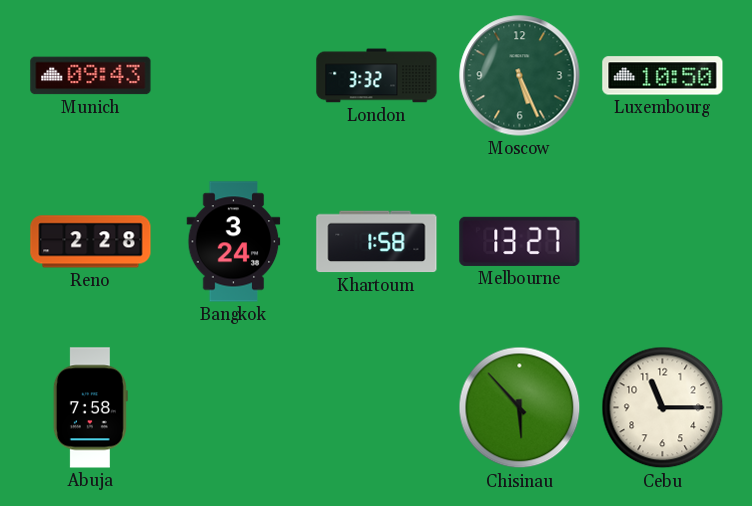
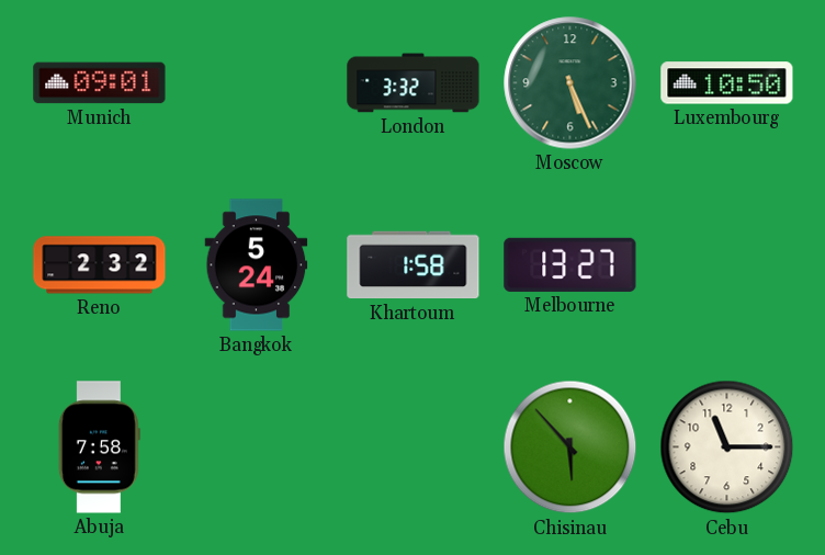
Munich: 09:43 -> 09:01 (100, 83)
Reno: 2:28 -> 2:32 (100, 265)
Bangkok: 3:24 -> 5:24 (257, 265)
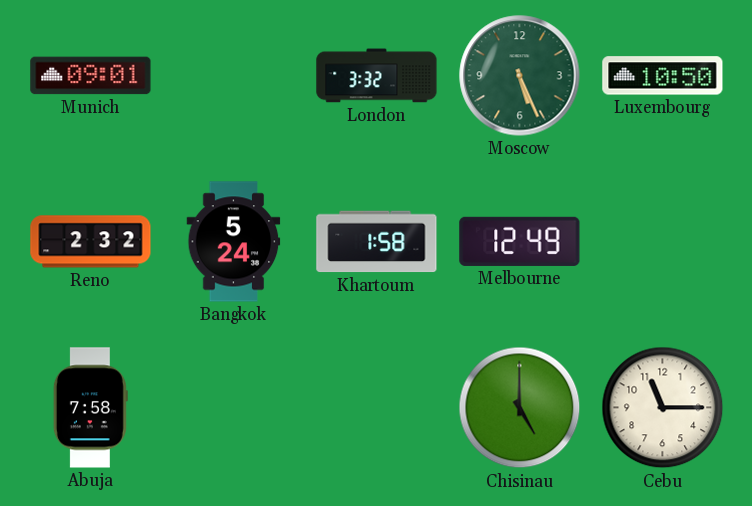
Melbourne: 13:27 -> 12:49 (520, 241)
Chisinau: 5:53 -> 5:00 (520, 408)
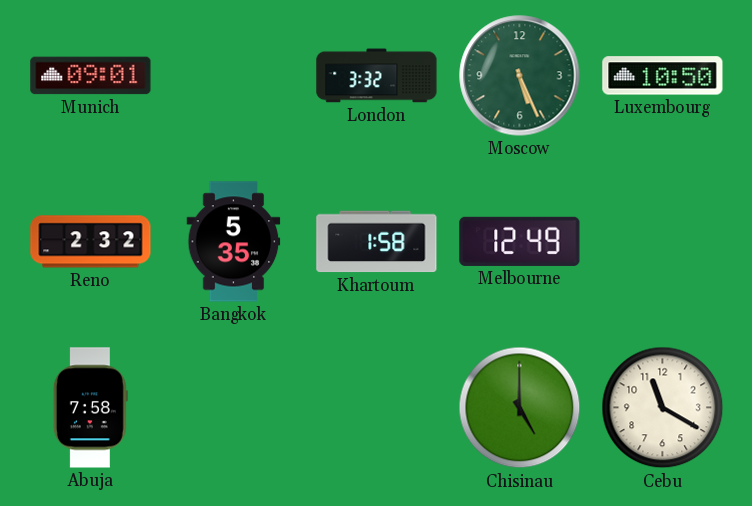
Bangkok: 5:24 -> 5:35 (234, 242)
Cebu: 11:15 -> 11:20 (663, 408)
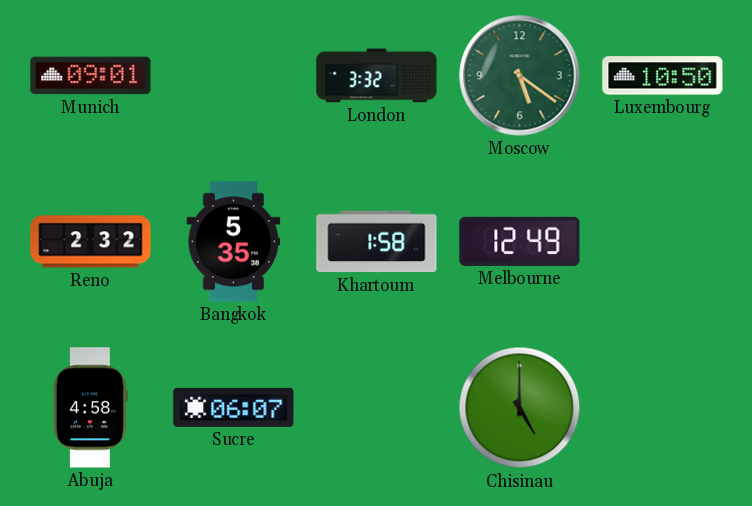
Moscow: 5:26 -> 5:21 (520, 76)
Abuja: 7:58 -> 4:58 (90, 408)
Sucre: none -> 06:07 (234, 407)
Cebu: 11:20 -> none (663, 408)
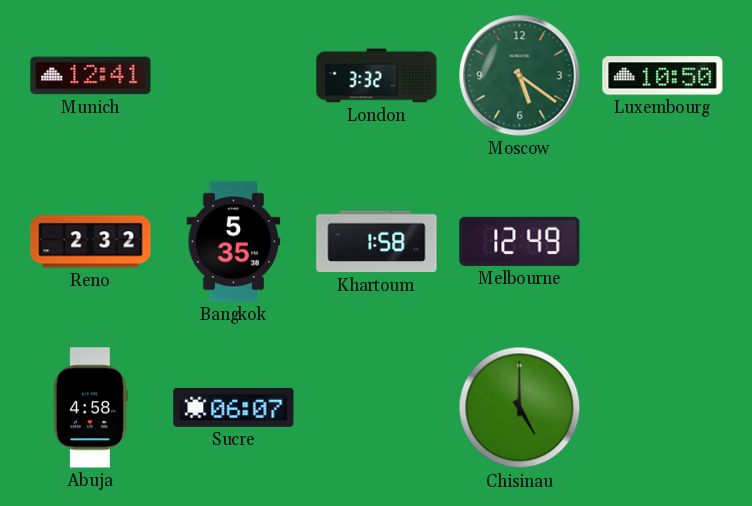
Munich: 09:01 -> 12:41 (91, 76)
